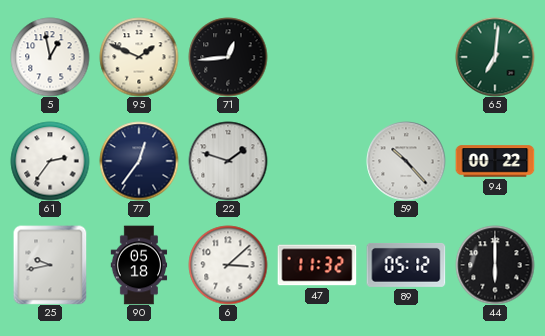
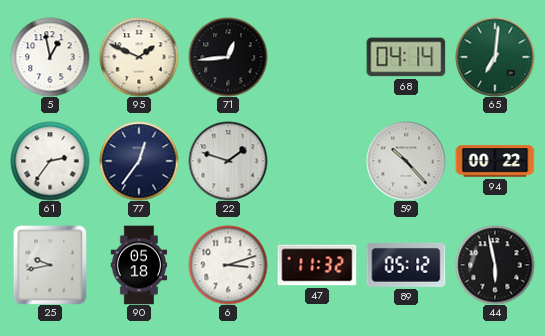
68: none -> 04:14 (406, 57)
6: 3:08 -> 3:12 (228, 265)
44: 6:00 -> 5:58 (495, 265)
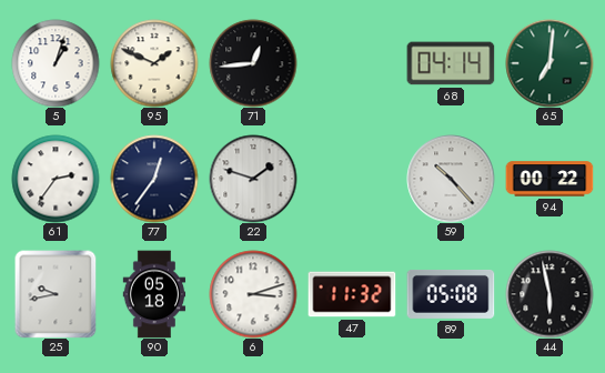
5: 12:58 -> 1:03 (56, 63)
89: 05:12 -> 05:08 (451, 294)
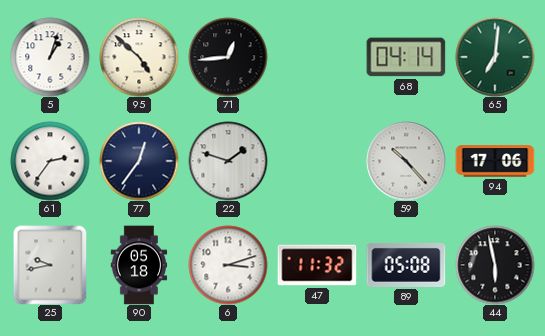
95: 1:49 -> 4:52 (139, 57)
94: 00:22 -> 17:06 (495, 161)
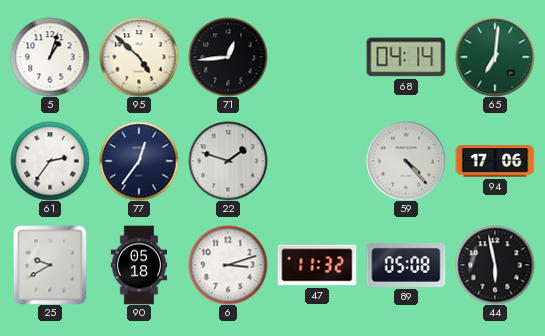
59: 10:23 -> 4:23 (406, 161)
25: 9:43 -> 9:40 (50, 265)
